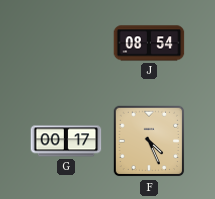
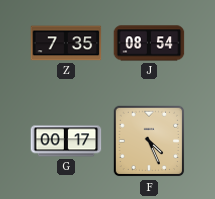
Z: none -> 7:35 (66, 43)
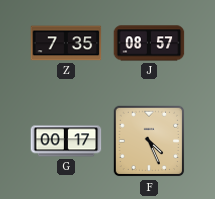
J: 08:54 -> 08:57 (149, 43)
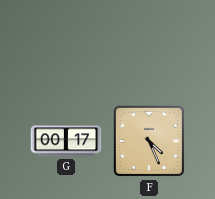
Z: 7:35 -> none (66, 43)
J: 08:57 -> none (149, 43)
